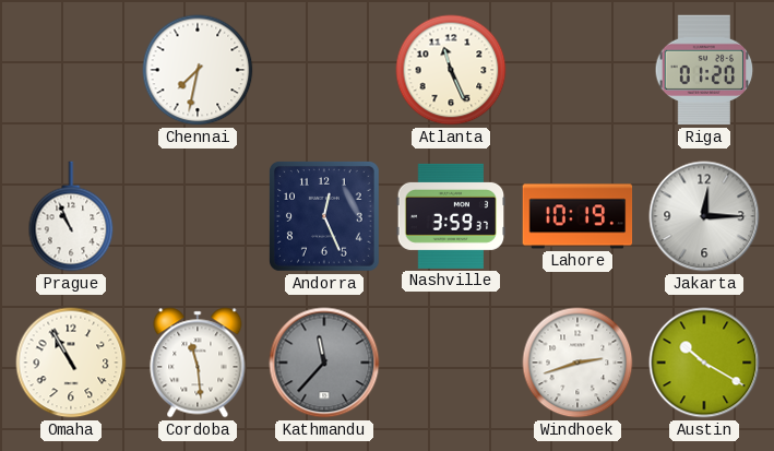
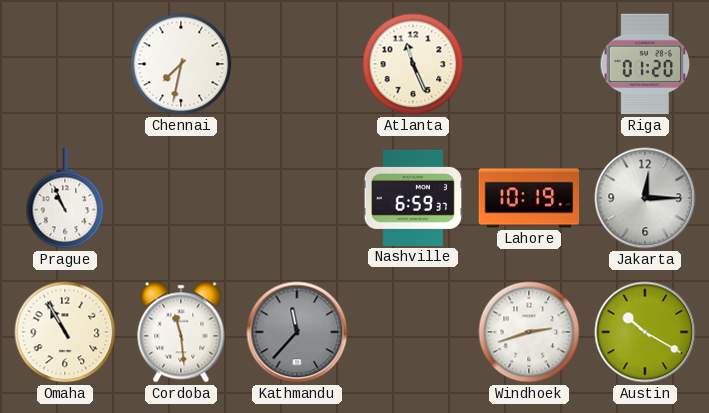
Andorra: 12:26 -> none (324, 216)
Nashville: 3:59 -> 6:59 (413, 198)
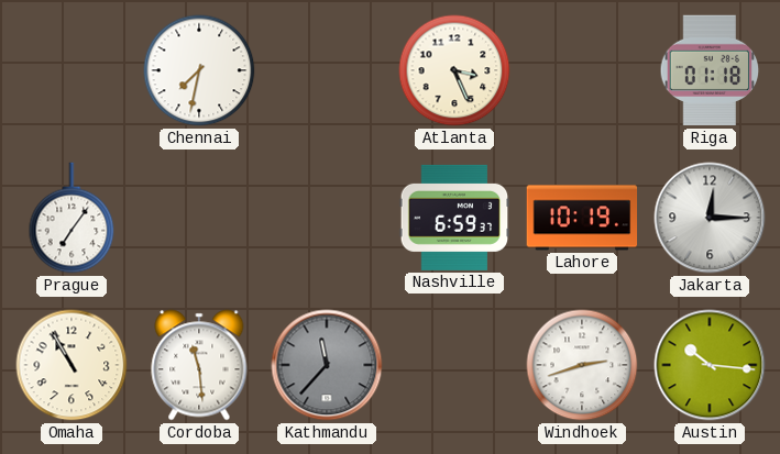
Atlanta: 11:26 -> 3:26 (454, 70)
Riga: 01:20 -> 01:18 (710, 70)
Prague: 10:56 -> 7:06 (72, 218)
Austin: 10:20 -> 10:16 (710, 365)
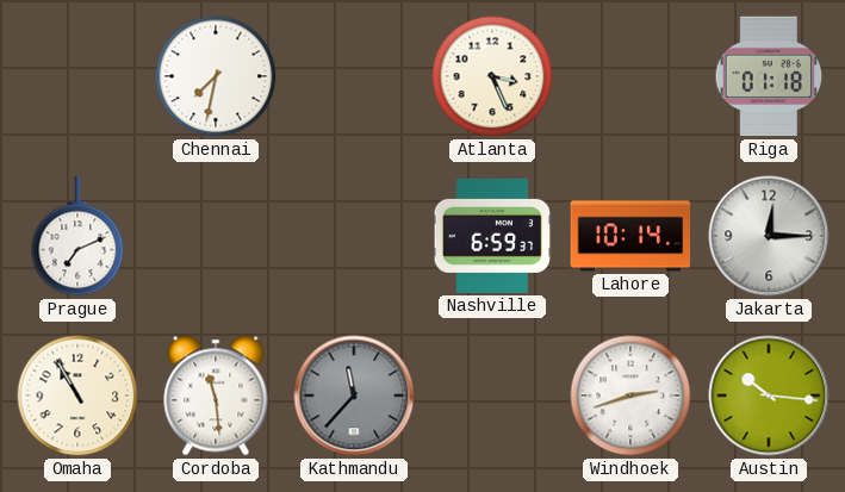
Prague: 7:06 -> 7:11 (77, 236)
Lahore: 10:19 -> 10:14 (630, 236)
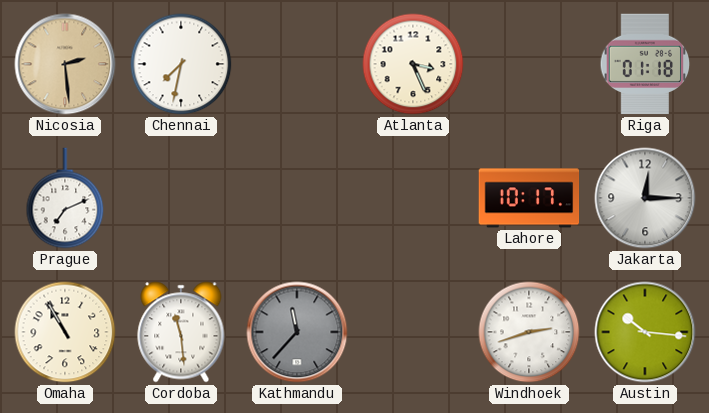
Nicosia: none -> 2:29 (65, 64)
Nashville: 6:59 -> none (492, 236)
Lahore: 10:14 -> 10:17 (529, 198)
